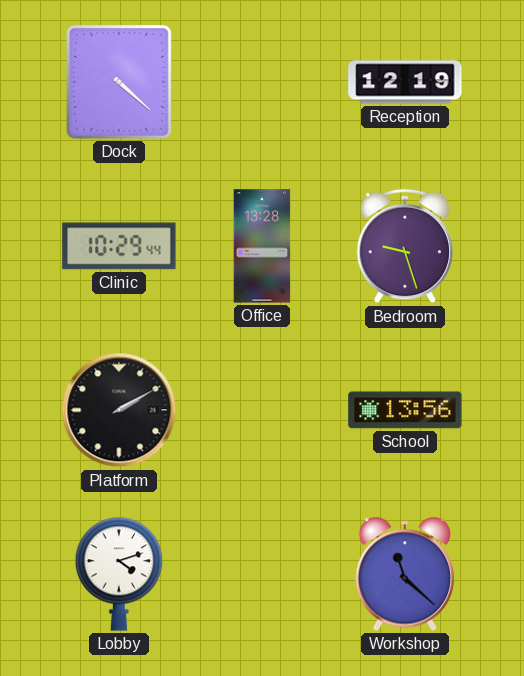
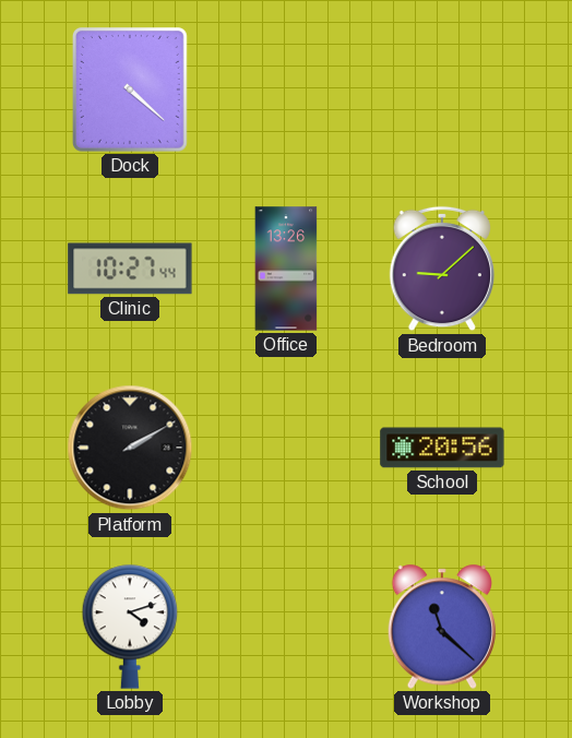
Reception: 12:19 -> none (405, 82)
Clinic: 10:29 -> 10:27 (130, 269)
Office: 13:28 -> 13:26 (286, 269)
Bedroom: 9:27 -> 9:08 (441, 269)
School: 13:56 -> 20:56 (442, 448)
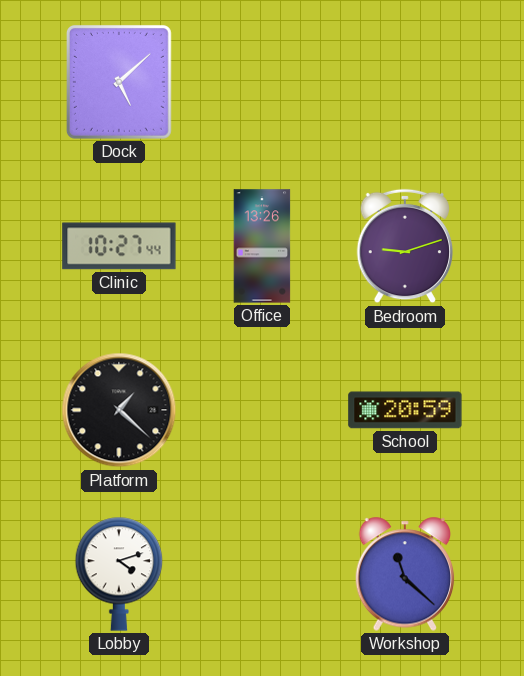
Dock: 4:22 -> 5:08 (119, 82)
Bedroom: 9:08 -> 9:12 (404, 246)
Platform: 2:10 -> 1:22 (119, 410)
School: 20:56 -> 20:59 (405, 410)
